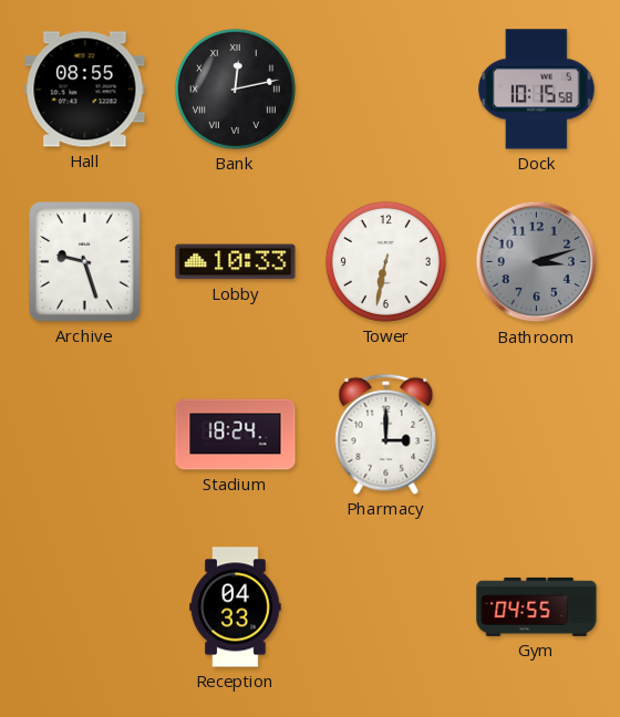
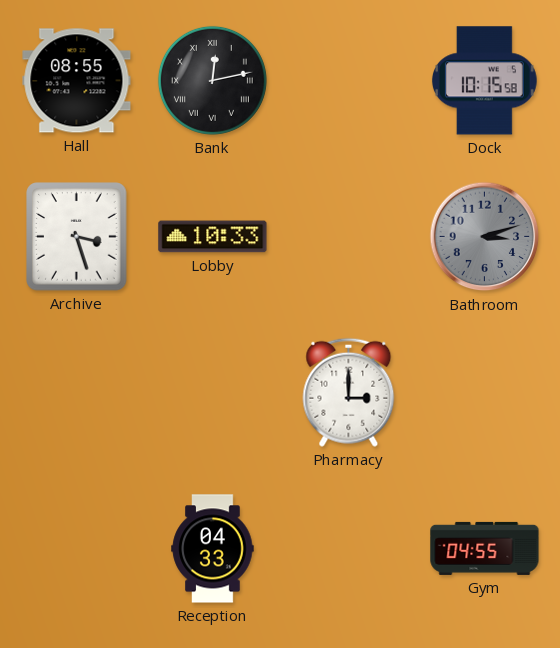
Archive: 9:27 -> 3:27 (77, 237)
Tower: 6:32 -> none (385, 261)
Stadium: 18:24 -> none (236, 435)
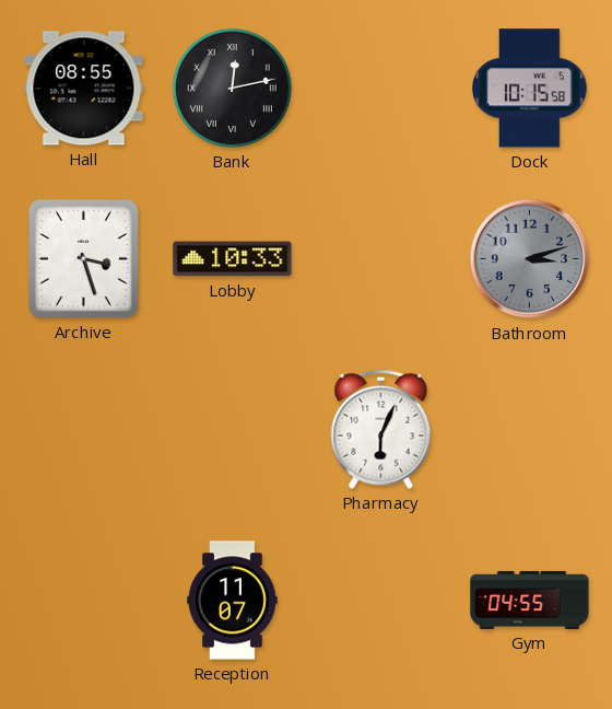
Pharmacy: 3:00 -> 6:04 (381, 429)
Reception: 04:33 -> 11:07 (233, 601)
